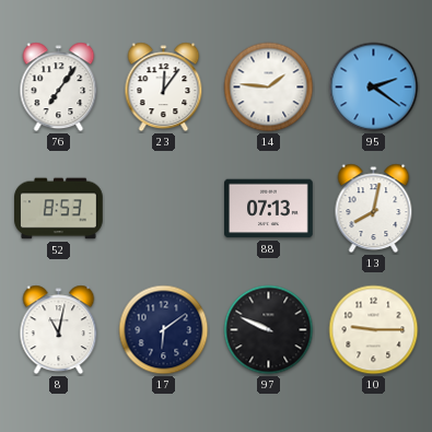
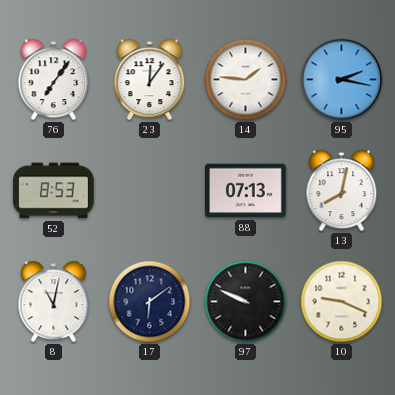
95: 2:21 -> 2:17 (342, 80)
10: 9:15 -> 9:19 (342, 302)
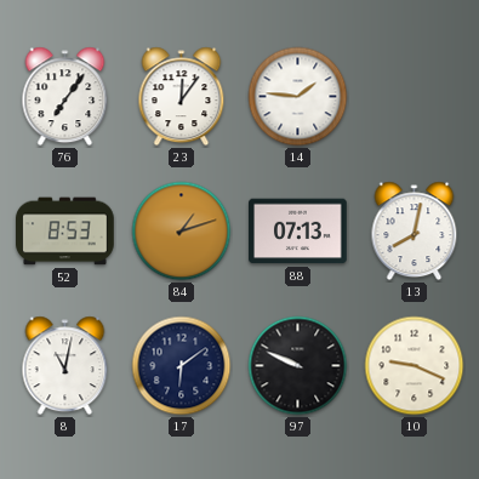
95: 2:17 -> none (342, 80)
84: none -> 1:12 (182, 232)
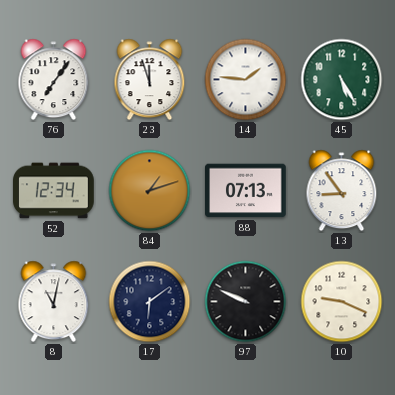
23: 12:06 -> 11:57 (150, 80)
45: none -> 5:25 (342, 80)
52: 8:53 -> 12:34 (54, 191)
13: 8:02 -> 8:54 (342, 191)
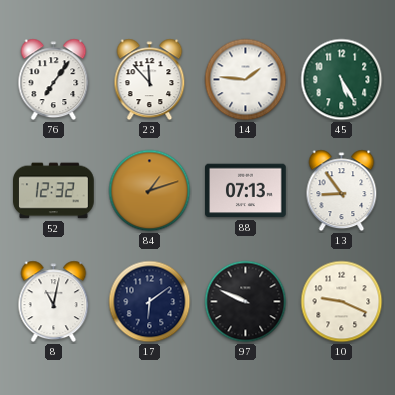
23: 11:57 -> 11:53 (150, 80)
52: 12:34 -> 12:32 (54, 191)
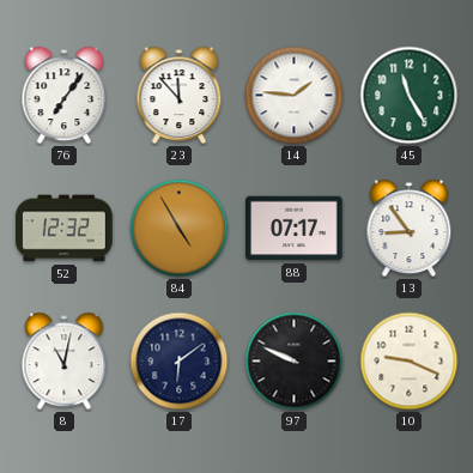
45: 5:25 -> 11:25 (410, 96)
84: 1:12 -> 4:55 (180, 229)
88: 07:13 -> 07:17 (295, 229)
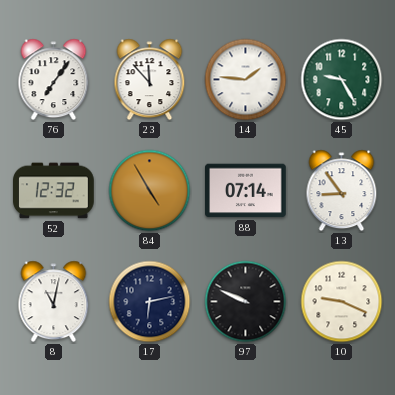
45: 11:25 -> 9:25 (342, 80)
88: 07:17 -> 07:14 (246, 191)
17: 6:09 -> 6:13 (150, 302)
